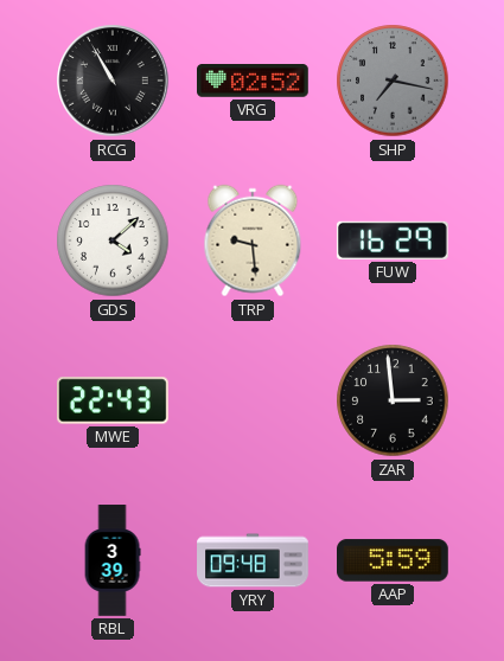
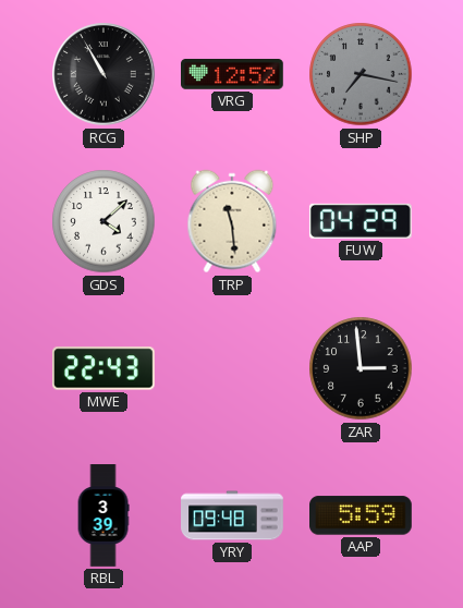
VRG: 02:52 -> 12:52 (233, 75)
TRP: 9:29 -> 11:29 (232, 221)
FUW: 16:29 -> 04:29 (361, 221)
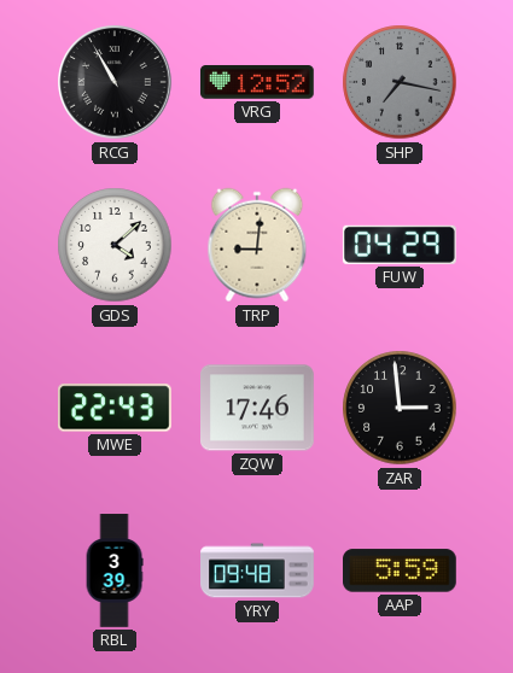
TRP: 11:29 -> 9:01 (257, 245)
ZQW: none -> 17:46 (258, 408)
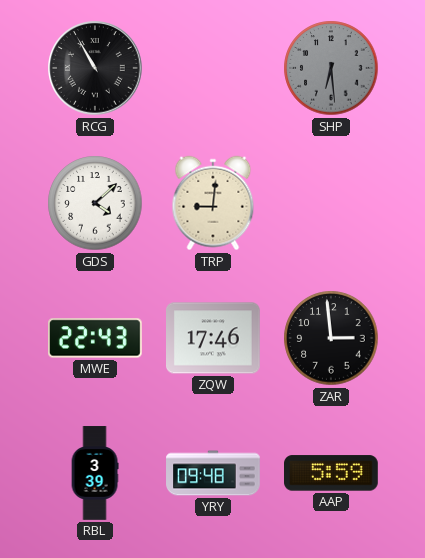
VRG: 12:52 -> none (258, 83)
SHP: 7:17 -> 6:29 (331, 68)
FUW: 04:29 -> none (400, 245)
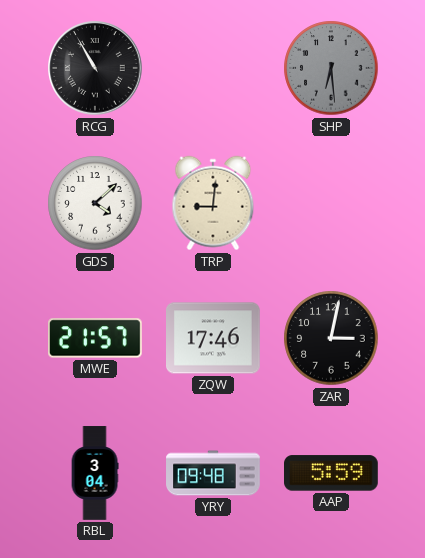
MWE: 22:43 -> 21:57 (96, 338)
ZAR: 2:59 -> 3:02 (331, 338)
RBL: 3:39 -> 3:04 (95, 473)
